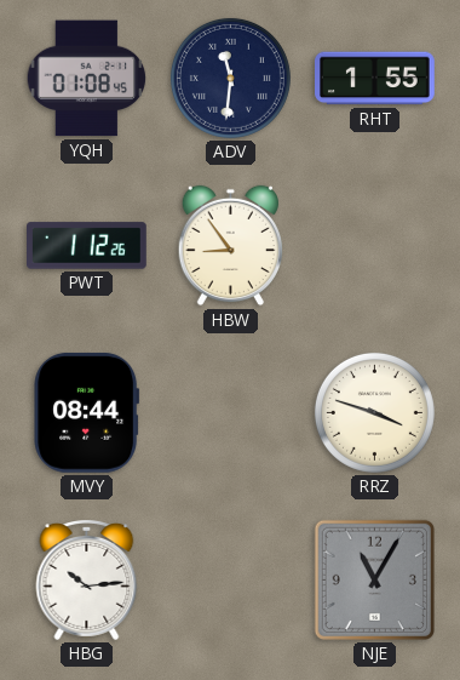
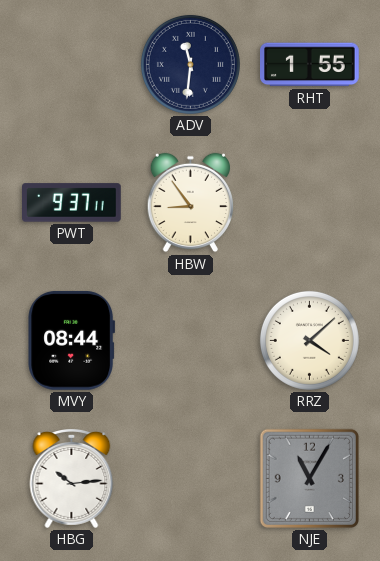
YQH: 01:08 -> none (87, 79)
PWT: 1:12 -> 9:37 (72, 203)
RRZ: 3:48 -> 4:08 (309, 340)
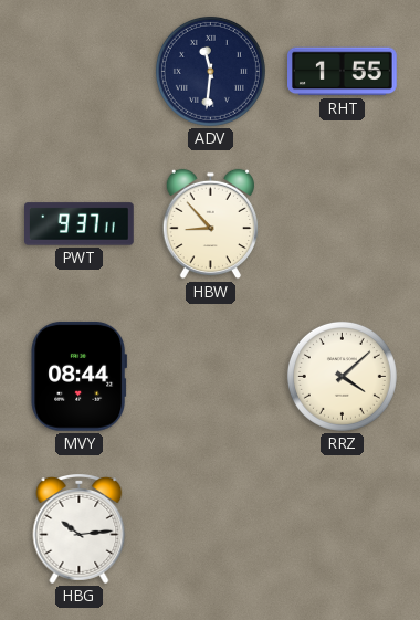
HBW: 8:54 -> 8:53 (210, 224)
NJE: 11:05 -> none (309, 478)
